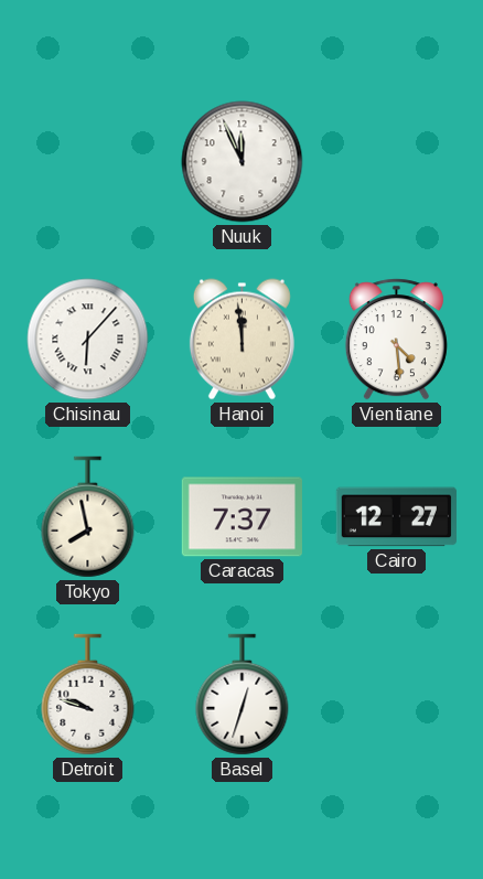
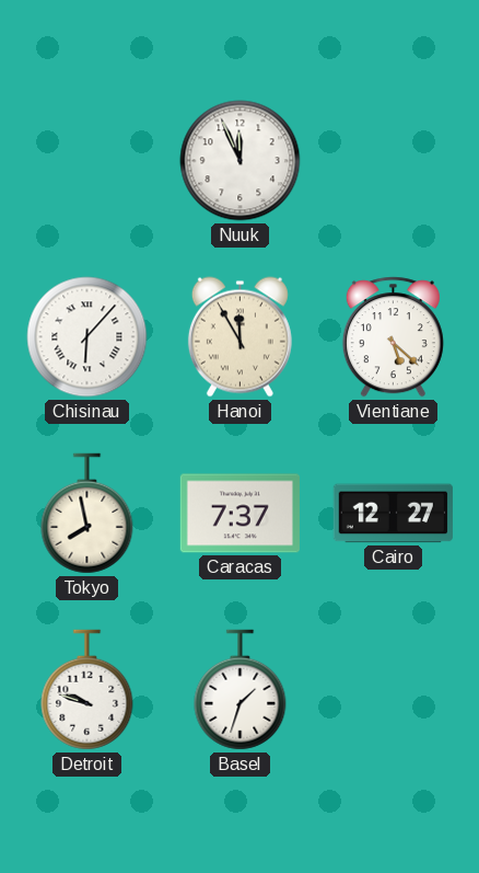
Hanoi: 11:59 -> 11:55 (240, 337)
Vientiane: 4:29 -> 5:22 (393, 337)
Basel: 12:33 -> 1:33 (241, 690)
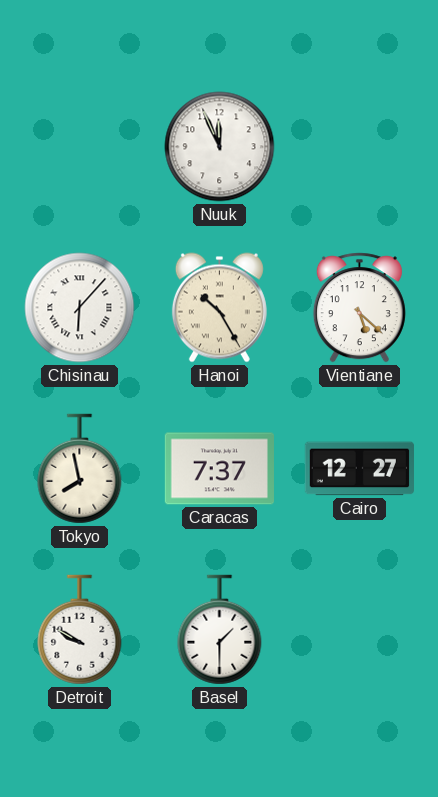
Hanoi: 11:55 -> 10:25 (219, 308)
Detroit: 9:48 -> 9:50 (80, 630)
Basel: 1:33 -> 1:30 (220, 630)
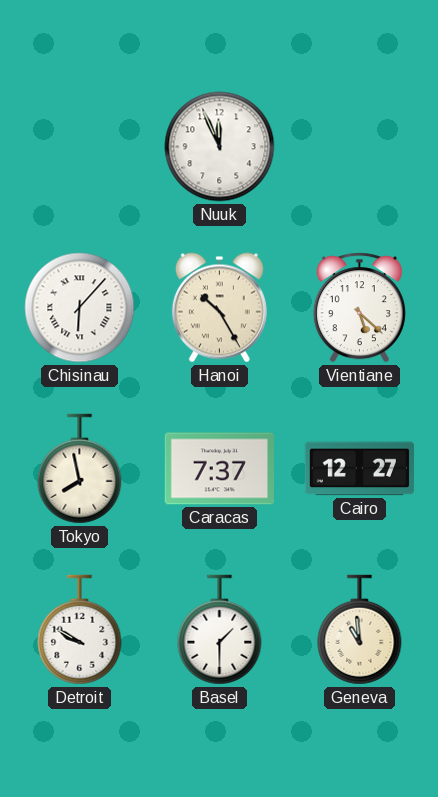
Geneva: none -> 10:59 (360, 630)
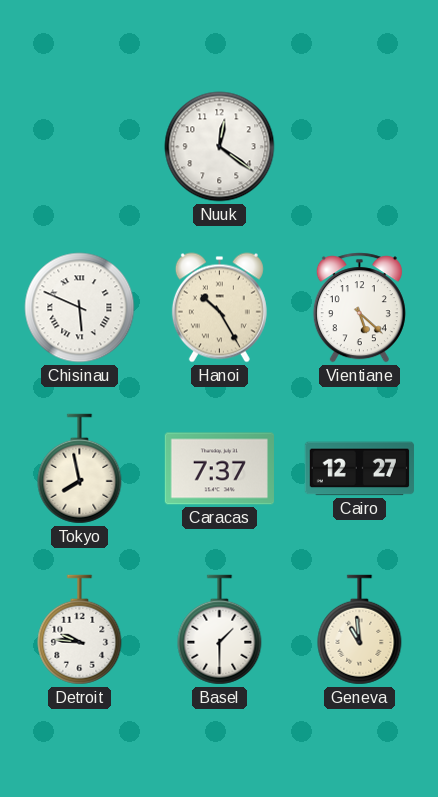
Nuuk: 11:56 -> 12:21 (220, 147)
Chisinau: 6:07 -> 5:49 (80, 308)
Detroit: 9:50 -> 9:46 (80, 630)
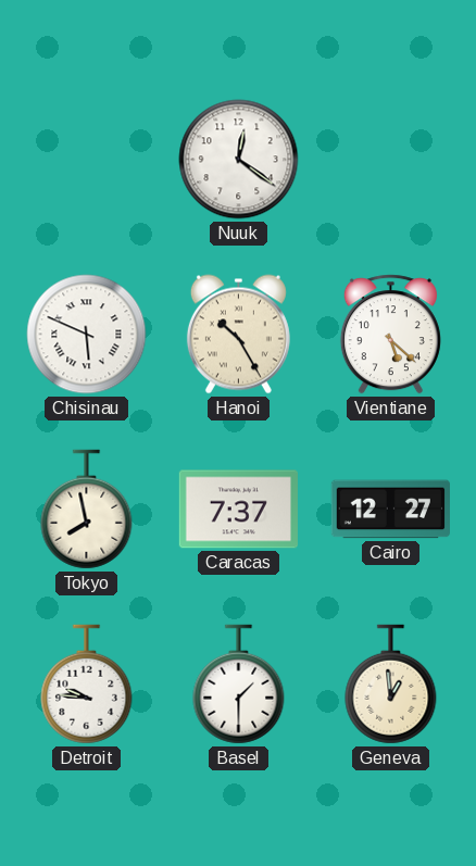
Geneva: 10:59 -> 12:59 (391, 685)
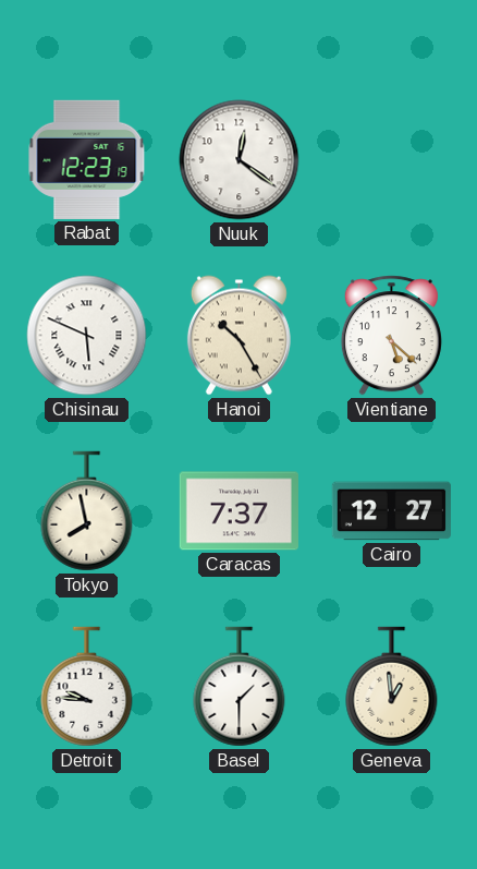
Rabat: none -> 12:23 (87, 159)
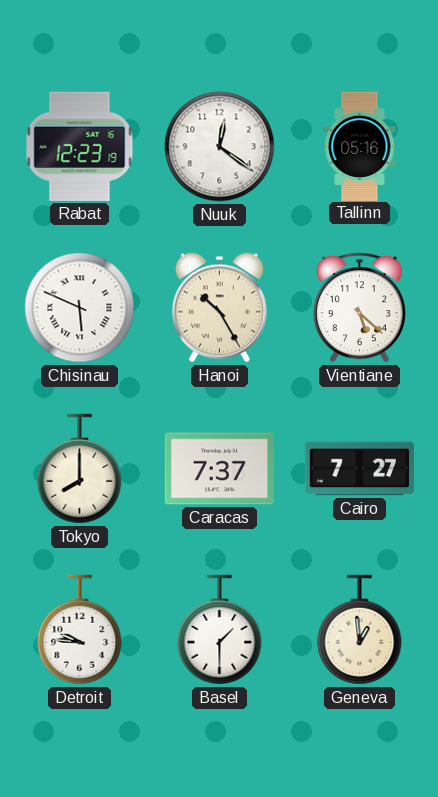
Tallinn: none -> 05:16 (360, 146)
Tokyo: 7:58 -> 8:00 (80, 469)
Cairo: 12:27 -> 7:27 (359, 469)
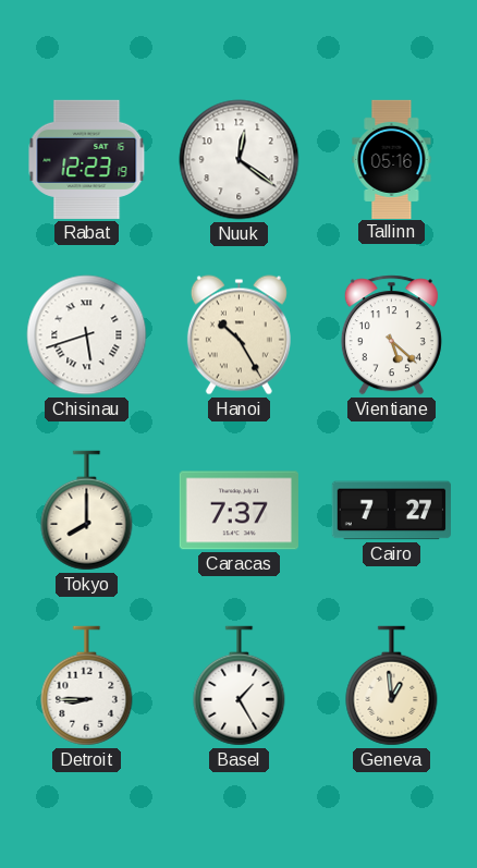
Chisinau: 5:49 -> 5:42 (87, 335)
Detroit: 9:46 -> 8:45 (87, 686)
Basel: 1:30 -> 1:25 (240, 686)
